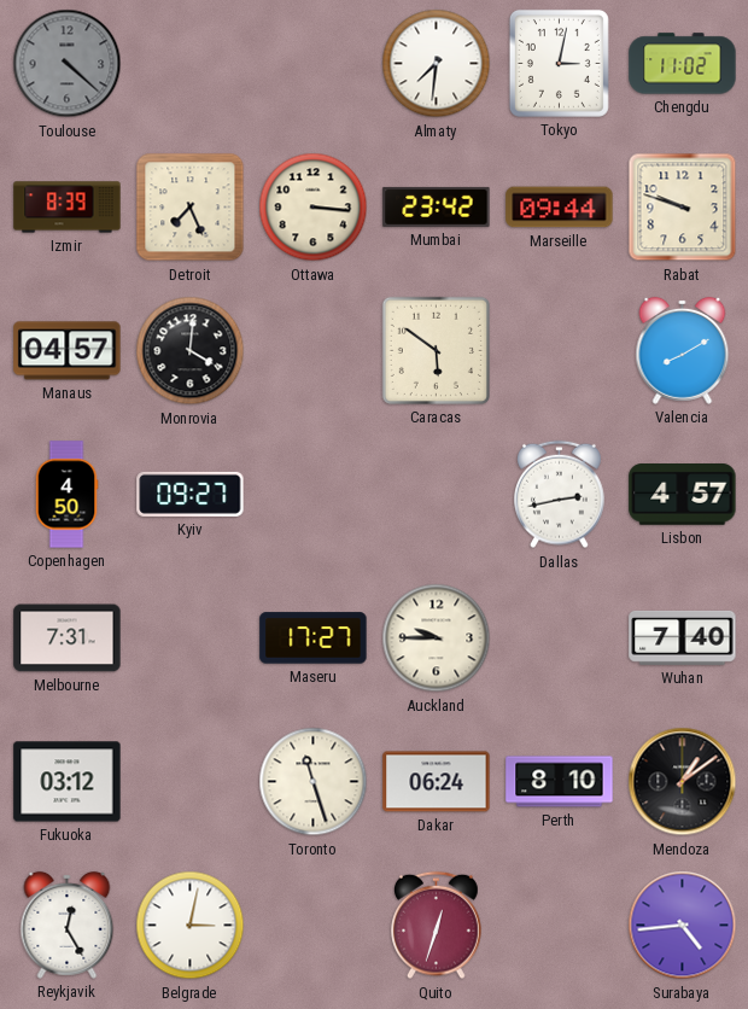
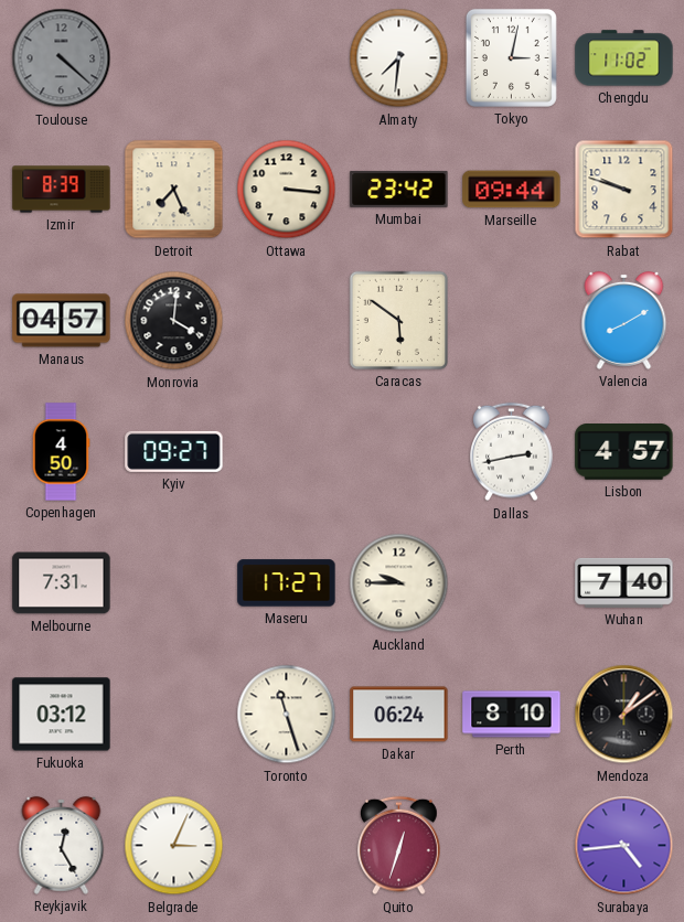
Belgrade: 3:02 -> 3:04 (174, 846)
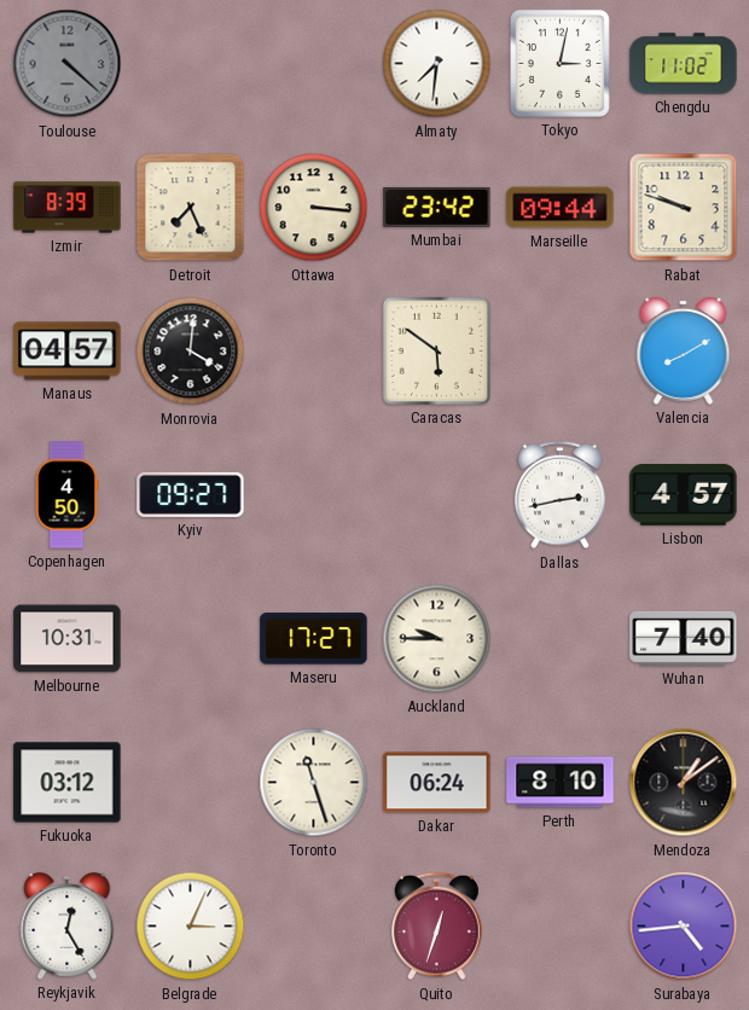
Melbourne: 7:31 -> 10:31 (68, 639)
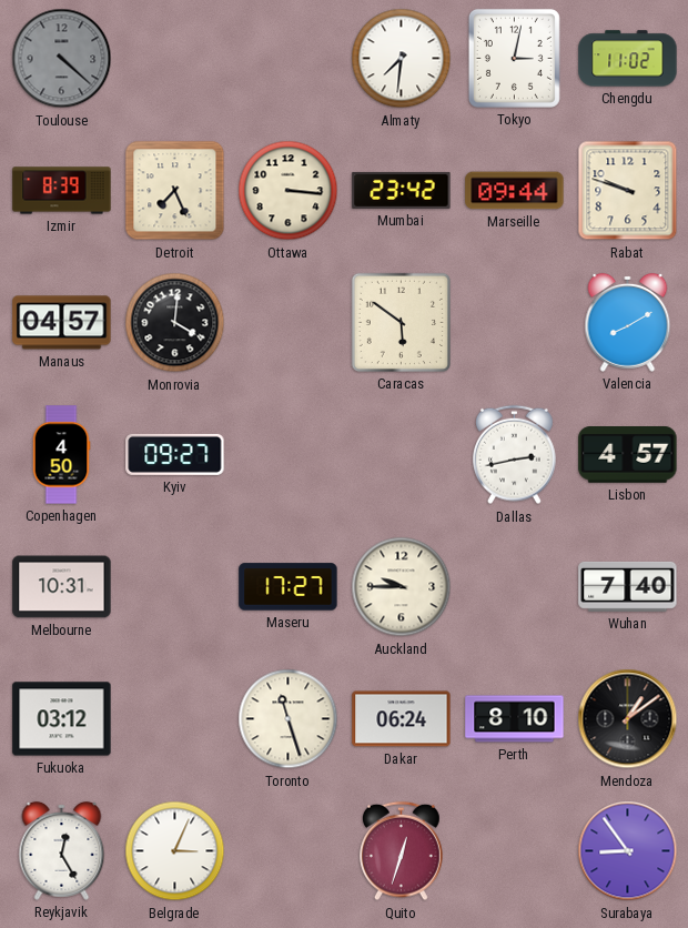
Surabaya: 4:44 -> 8:54 (628, 851)
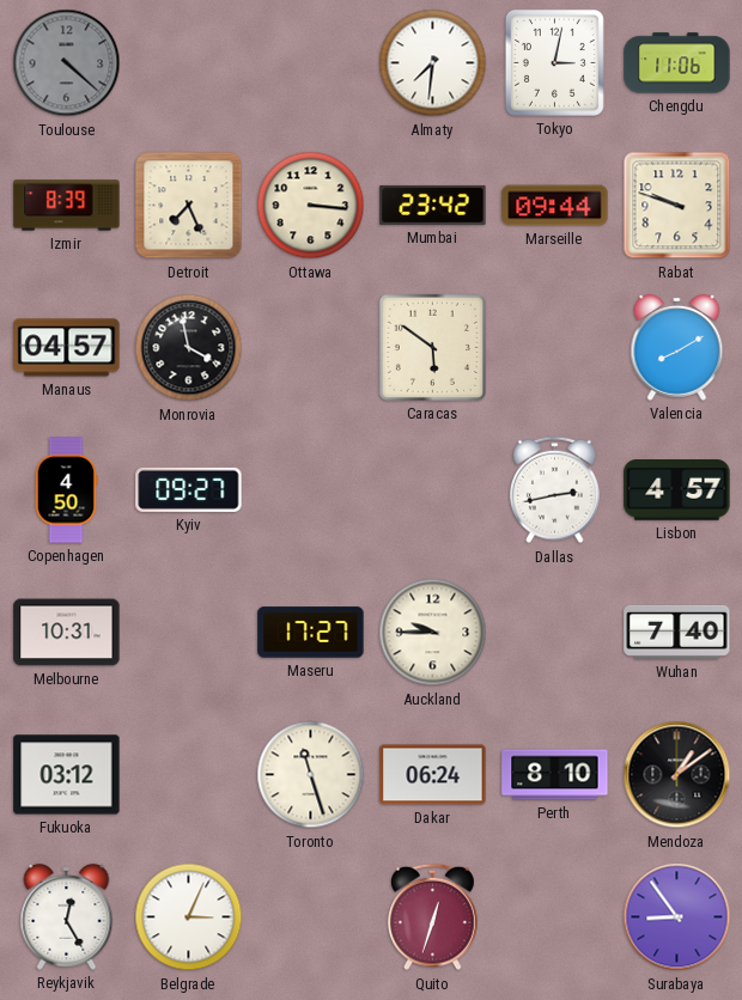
Chengdu: 11:02 -> 11:06 (677, 63)
Monrovia: 4:01 -> 3:58 (189, 348)
